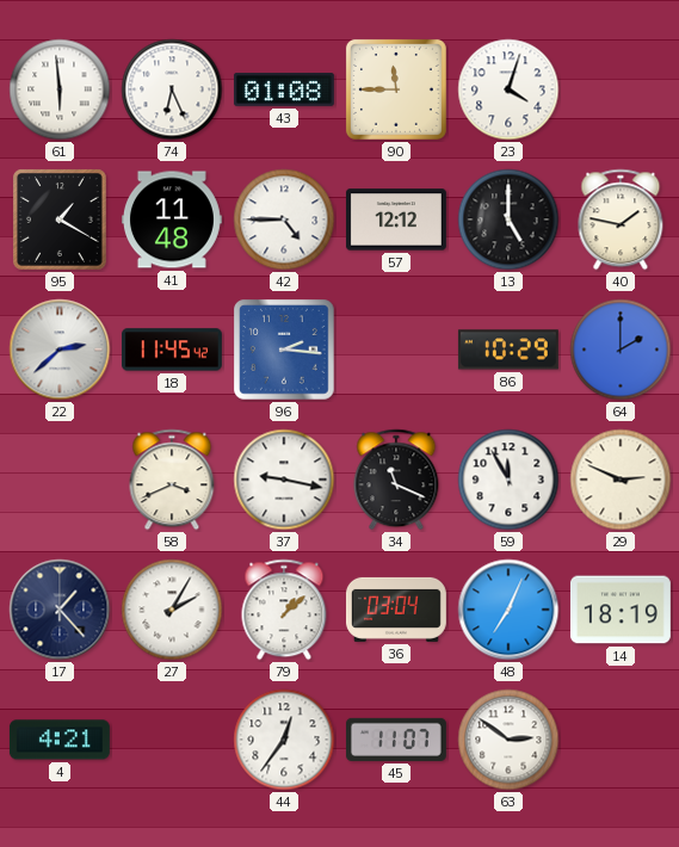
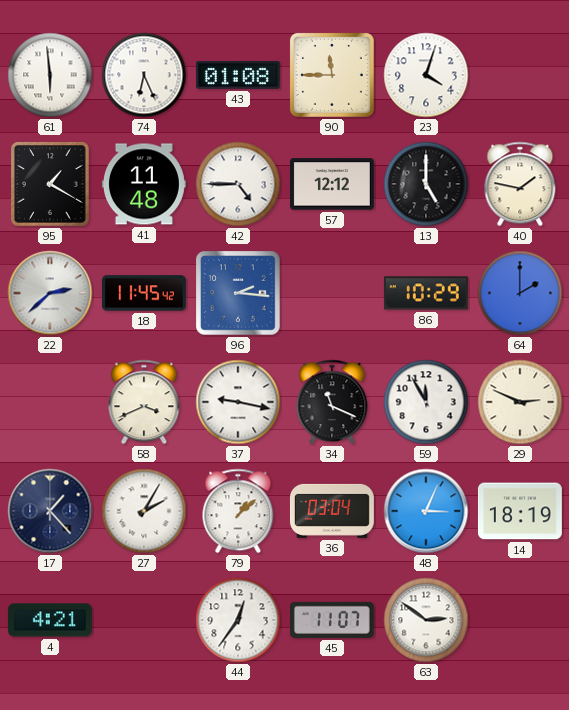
48: 7:04 -> 3:04 (426, 511)
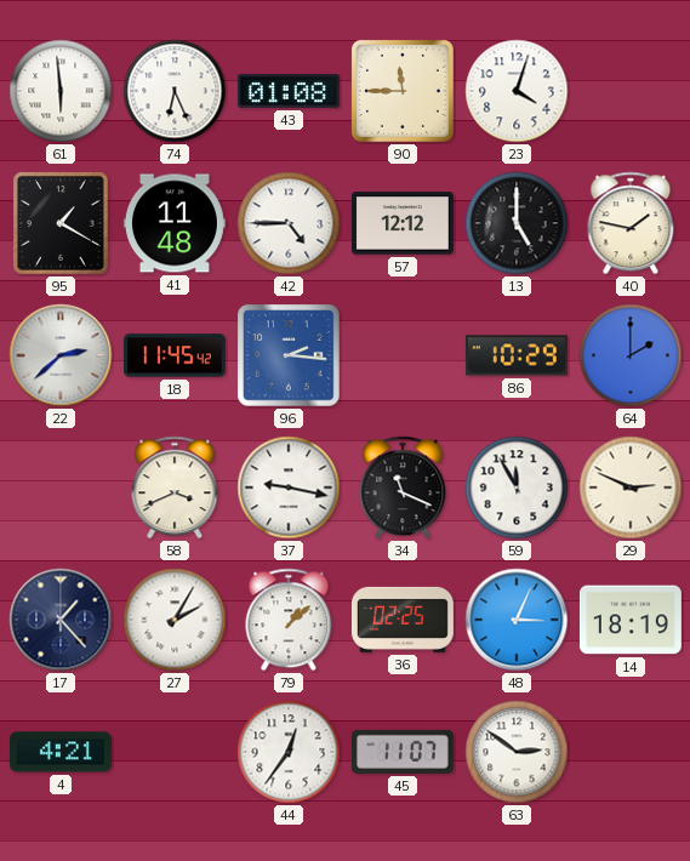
36: 03:04 -> 02:25 (403, 620)
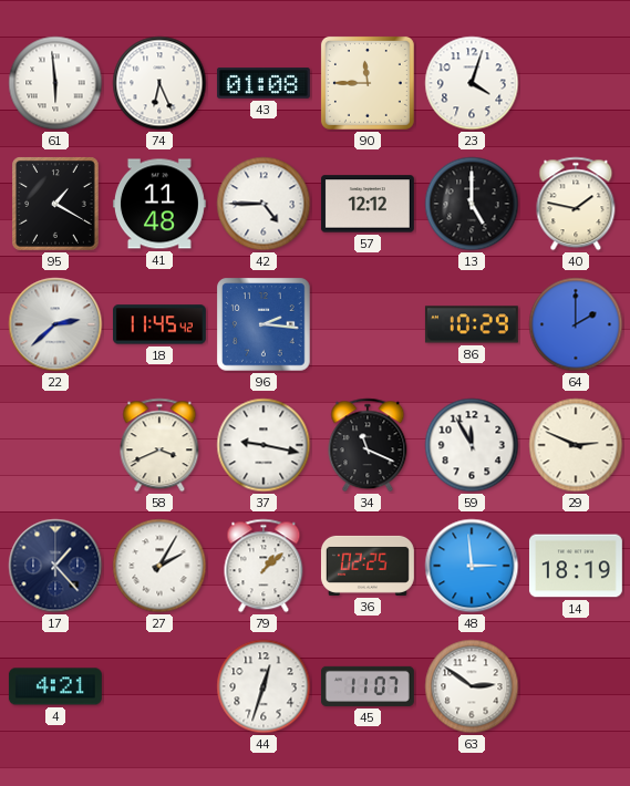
48: 3:04 -> 2:59 (472, 566)
44: 12:36 -> 12:33 (264, 686)
